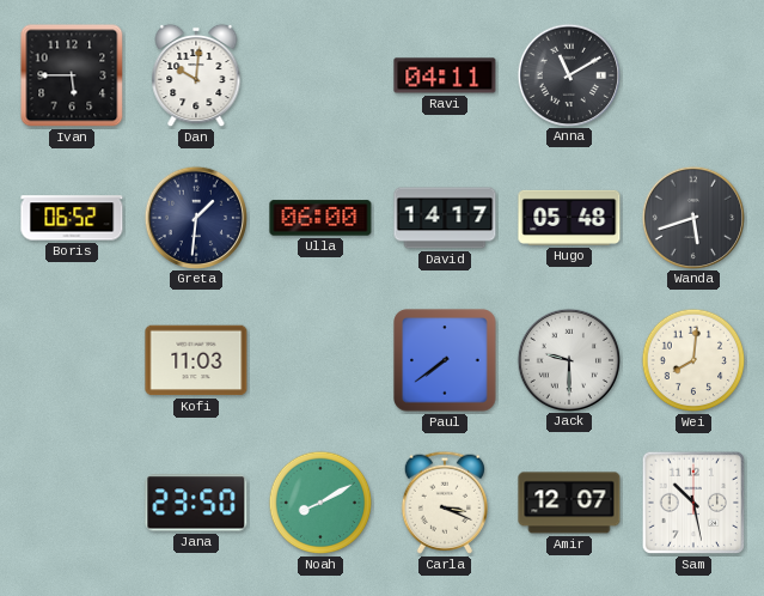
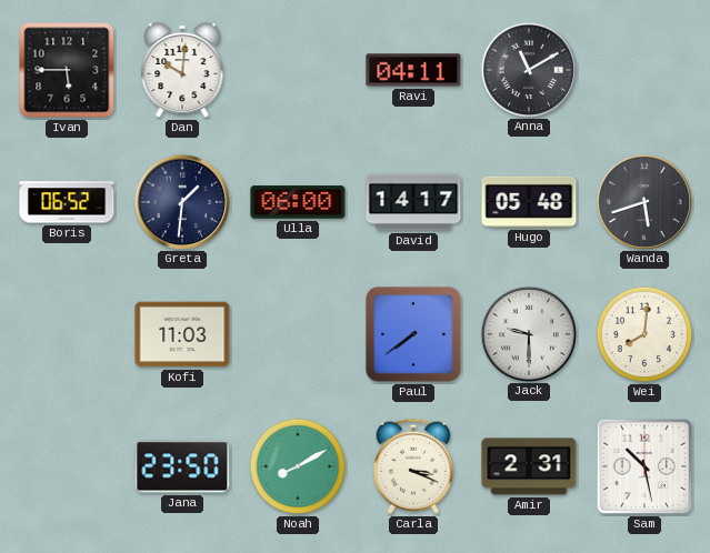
Amir: 12:07 -> 2:31 (529, 466)
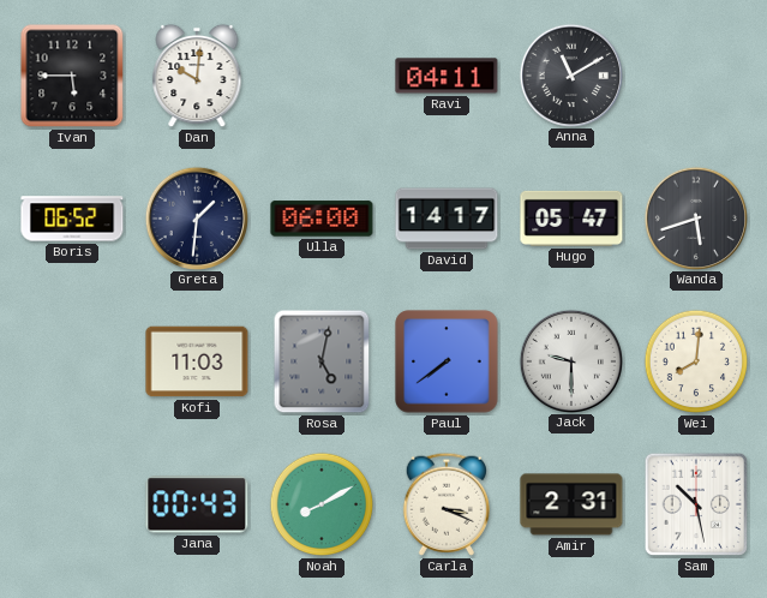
Hugo: 05:48 -> 05:47 (571, 219)
Rosa: none -> 5:02 (322, 361)
Jana: 23:50 -> 00:43 (197, 504)
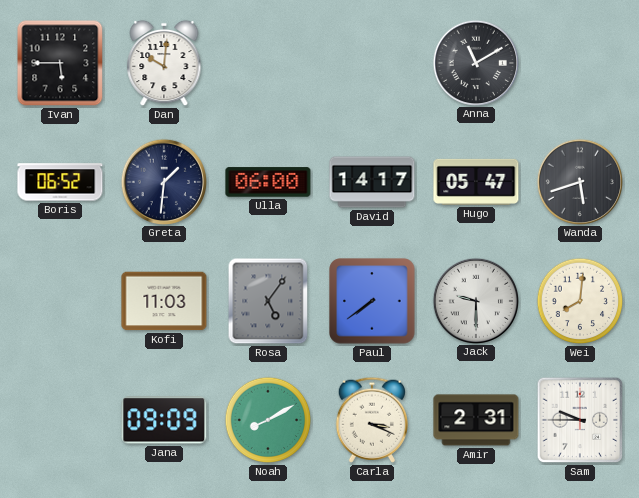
Ravi: 04:11 -> none (447, 76)
Rosa: 5:02 -> 5:06 (268, 301)
Jana: 00:43 -> 09:09 (164, 420)
Sam: 10:28 -> 9:45 (580, 420)
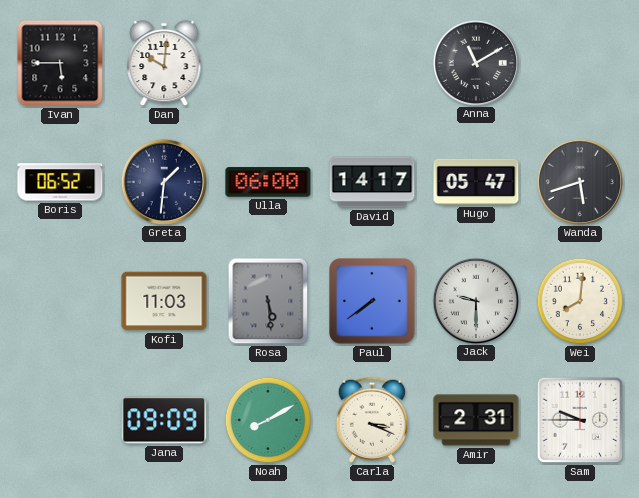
Rosa: 5:06 -> 5:29 (268, 301)
